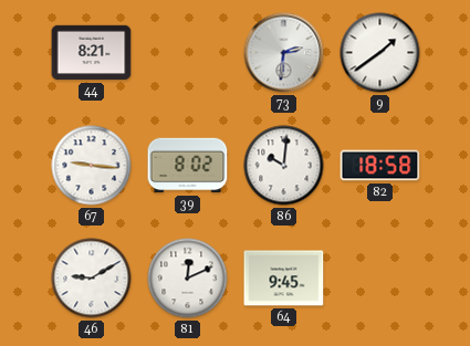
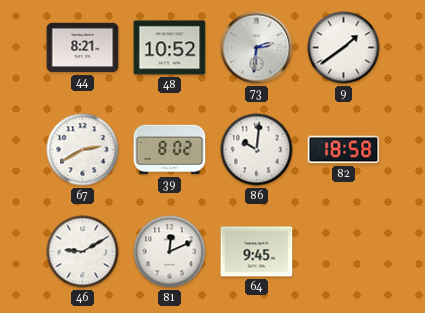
48: none -> 10:52 (170, 48)
67: 9:16 -> 2:40 (83, 150)
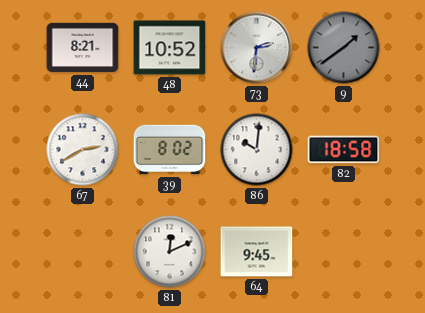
9 dial: white -> grey (344, 48)
46: 9:10 -> none (83, 252)
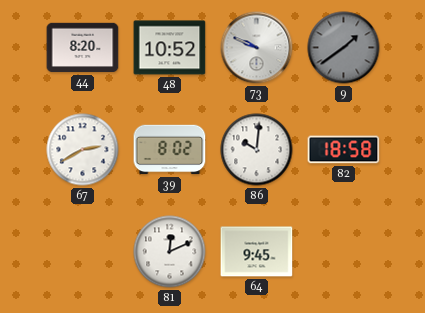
44: 8:21 -> 8:20 (83, 48)
73: 2:31 -> 9:49 (257, 48)
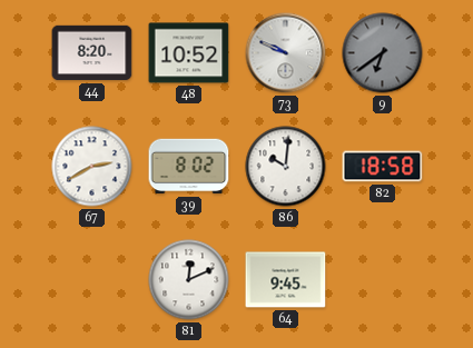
9: 1:39 -> 6:39 (383, 53)
